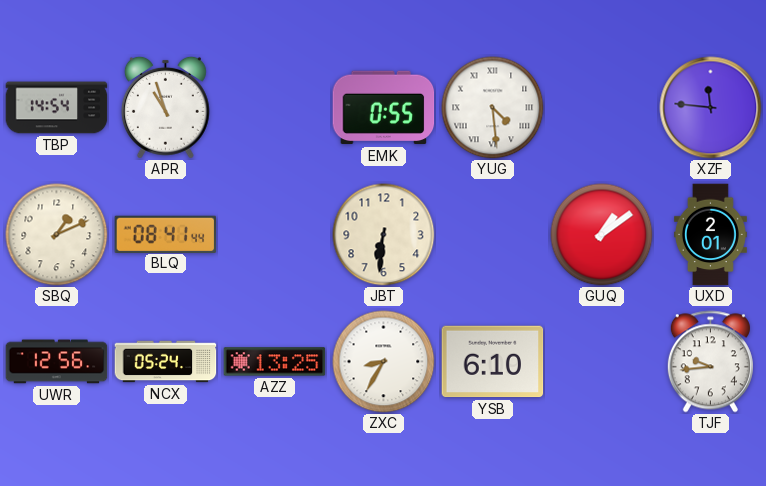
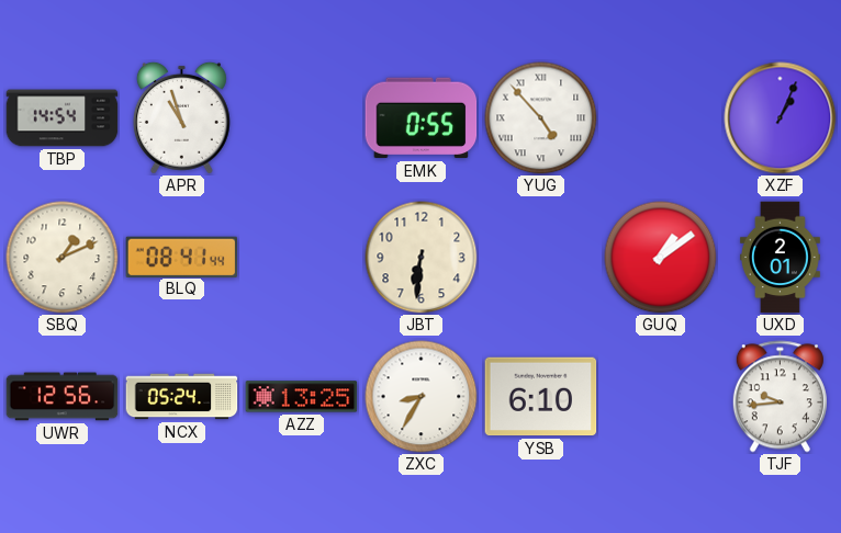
YUG: 4:29 -> 4:53 (541, 118)
XZF: 11:46 -> 1:04 (781, 118)
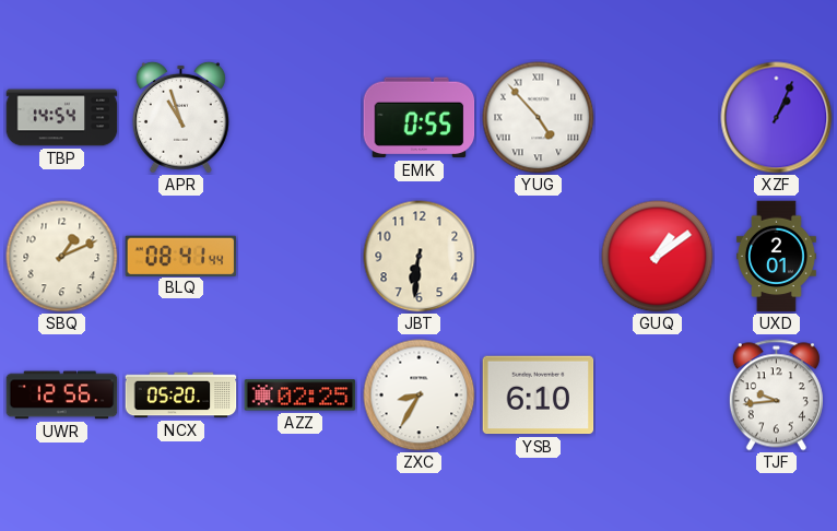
NCX: 05:24 -> 05:20 (181, 396)
AZZ: 13:25 -> 02:25 (300, 396)
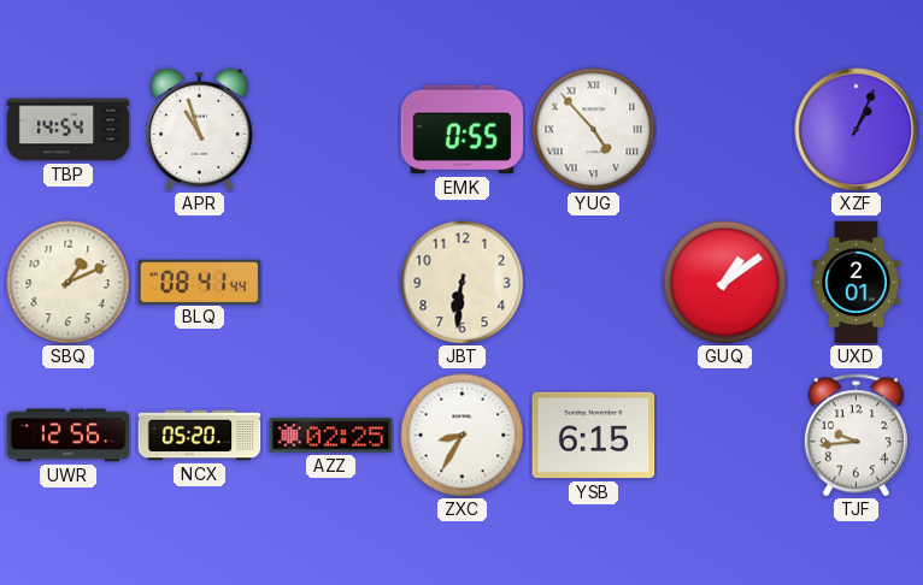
YSB: 6:10 -> 6:15 (594, 436)
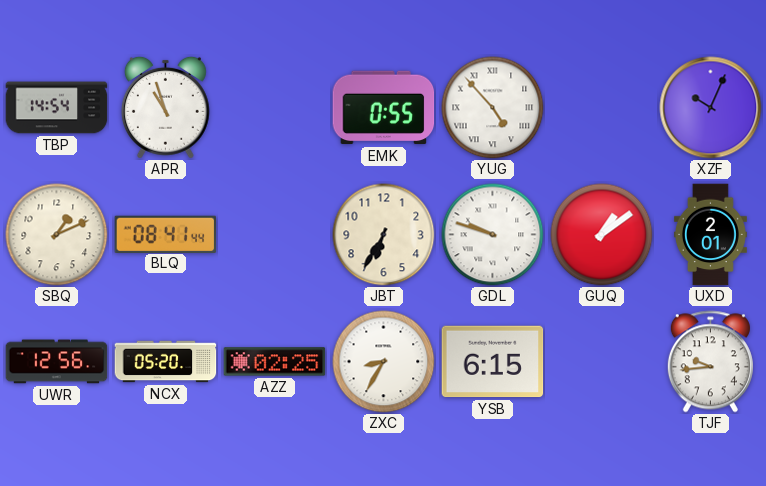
XZF: 1:04 -> 10:04 (711, 108)
JBT: 6:31 -> 6:35 (384, 235)
GDL: none -> 9:48 (493, 235)
